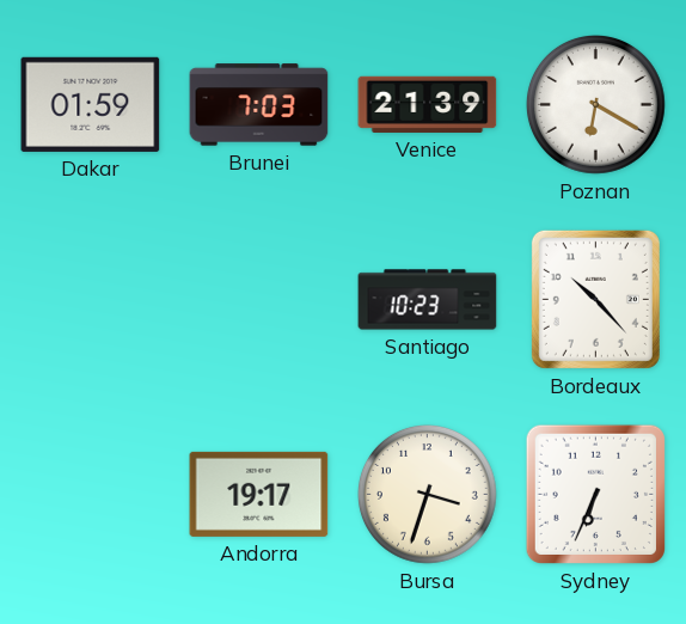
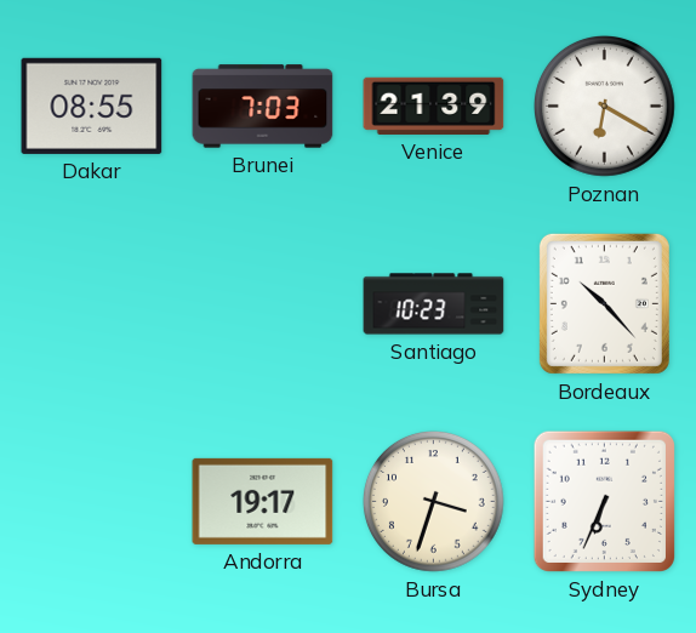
Dakar: 01:59 -> 08:55 (92, 105)
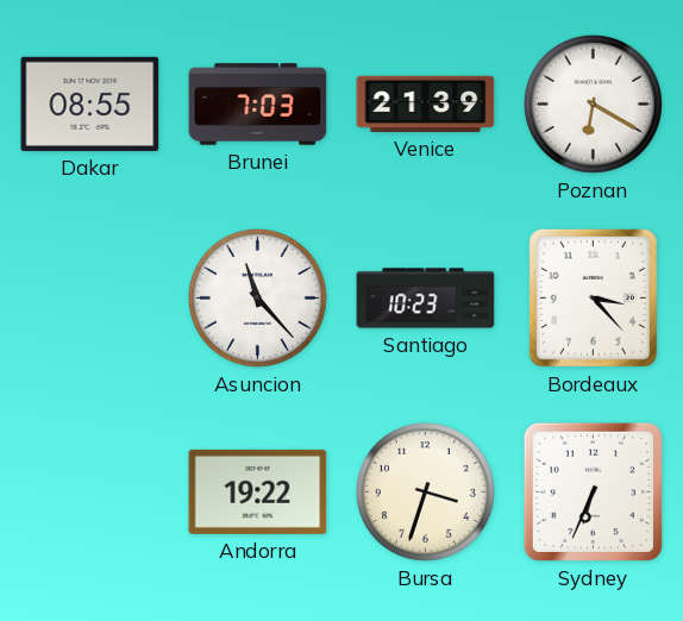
Asuncion: none -> 11:23 (258, 299)
Bordeaux: 10:23 -> 3:23 (593, 297)
Andorra: 19:17 -> 19:22 (258, 491)
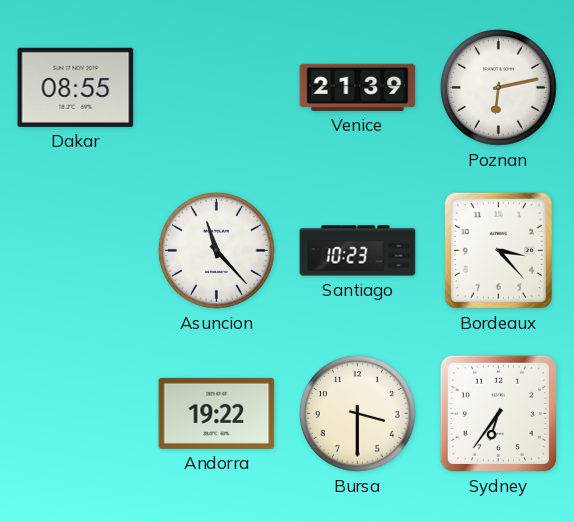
Brunei: 7:03 -> none (258, 105)
Poznan: 6:20 -> 6:13 (499, 88)
Bursa: 3:33 -> 3:30 (358, 414)
Sydney: 6:34 -> 6:36 (498, 413)
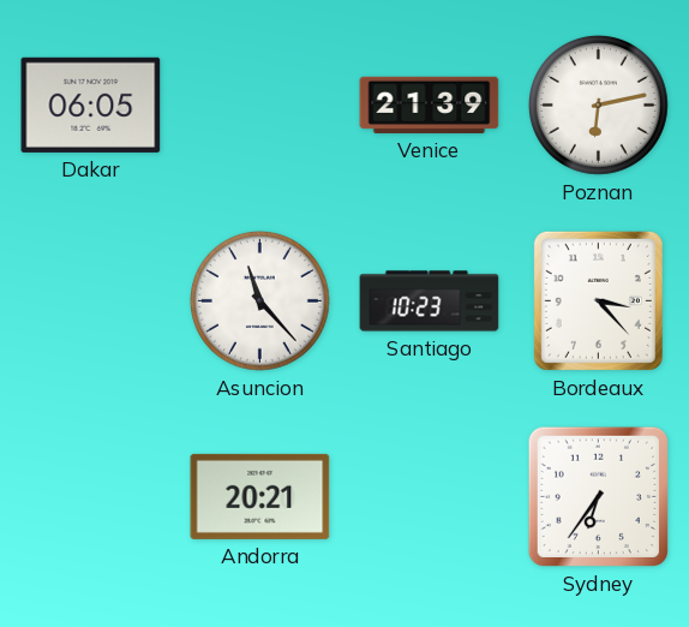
Dakar: 08:55 -> 06:05 (91, 104)
Andorra: 19:22 -> 20:21 (260, 496)
Bursa: 3:30 -> none (358, 414)
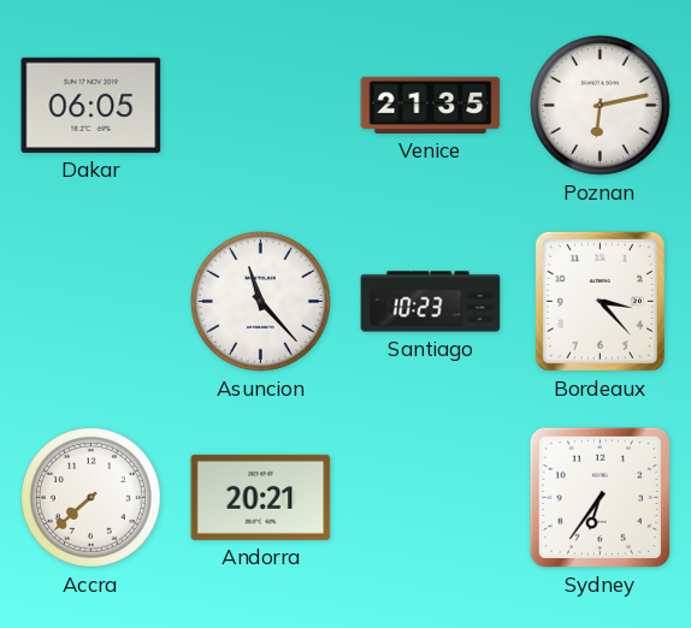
Venice: 21:39 -> 21:35 (431, 105)
Accra: none -> 7:38 (91, 498)
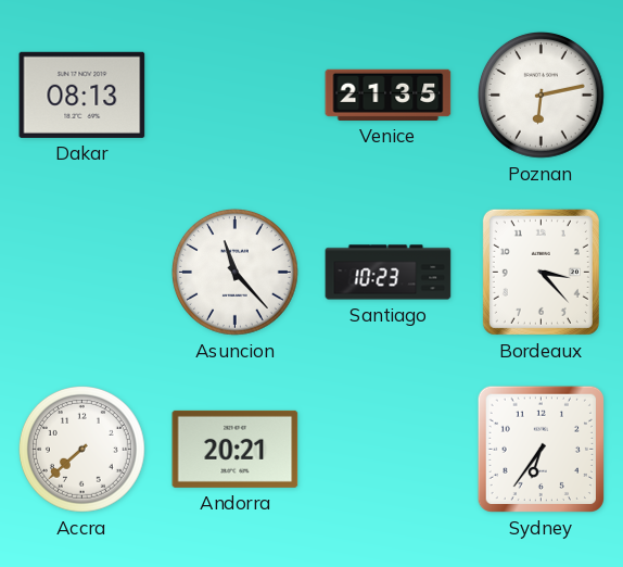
Dakar: 06:05 -> 08:13 (82, 94)
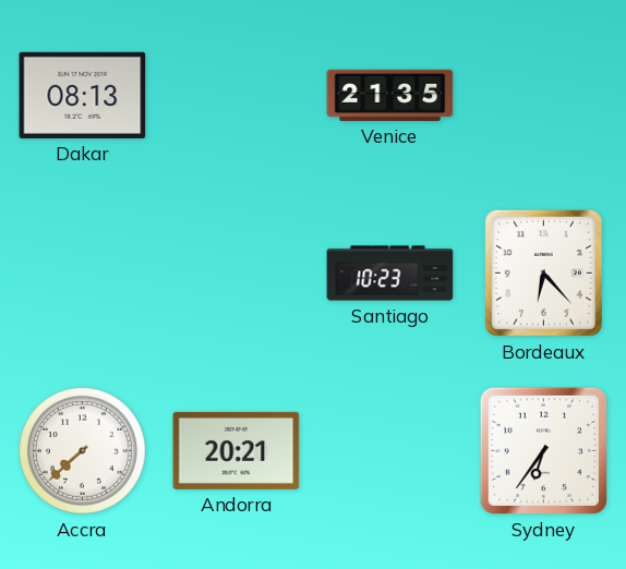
Poznan: 6:13 -> none (542, 96)
Asuncion: 11:23 -> none (236, 273)
Bordeaux: 3:23 -> 6:23 (543, 273)
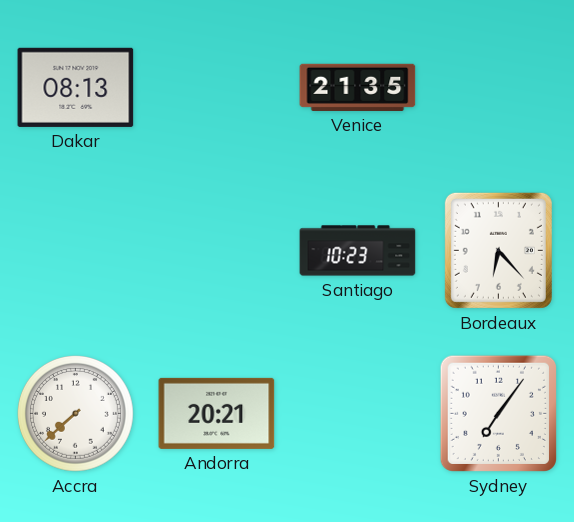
Sydney: 6:36 -> 7:06 (498, 413)
